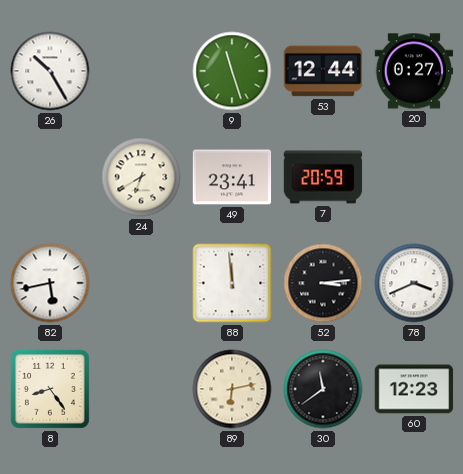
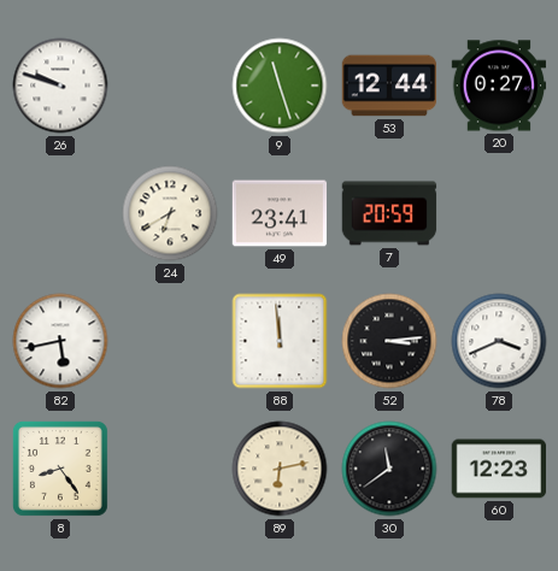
26: 10:25 -> 9:48 (60, 86)
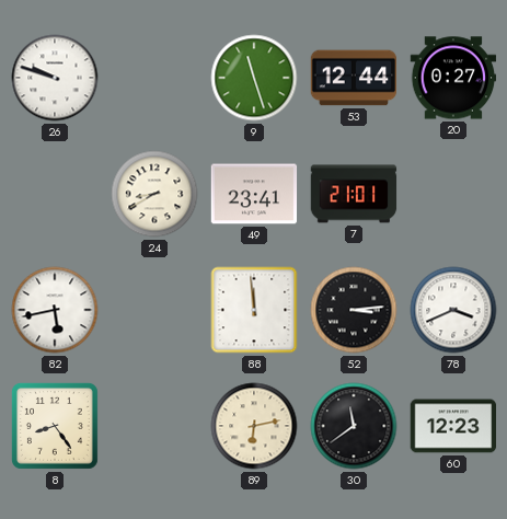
24: 6:40 -> 8:40 (154, 194)
7: 20:59 -> 21:01 (354, 194)
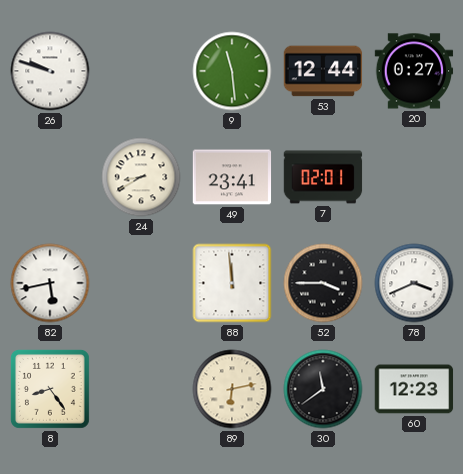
9: 11:27 -> 11:29 (232, 71)
7: 21:01 -> 02:01 (323, 177)
52: 3:14 -> 3:45 (323, 283)
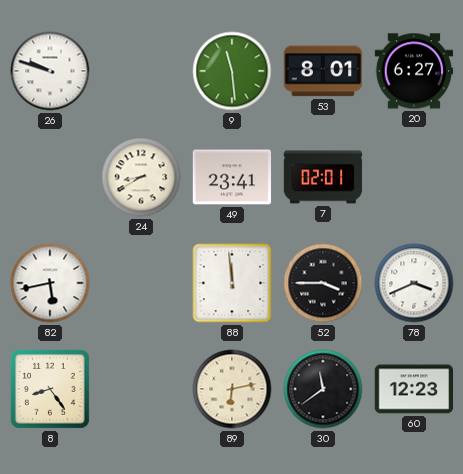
53: 12:44 -> 8:01 (323, 71)
20: 0:27 -> 6:27 (414, 71)
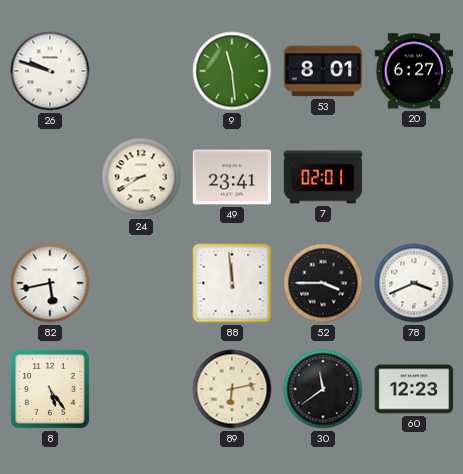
8: 8:24 -> 5:24 (50, 389)
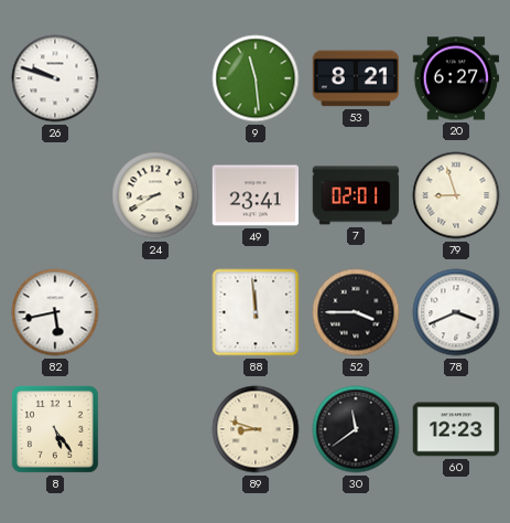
53: 8:01 -> 8:21 (356, 78)
79: none -> 8:57 (456, 195)
89: 6:13 -> 8:48 (256, 429)
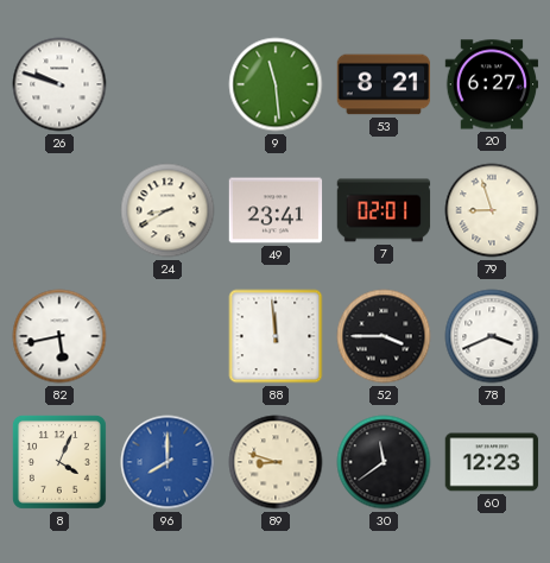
8: 5:24 -> 4:04 (59, 462)
96: none -> 8:00 (167, 462)
